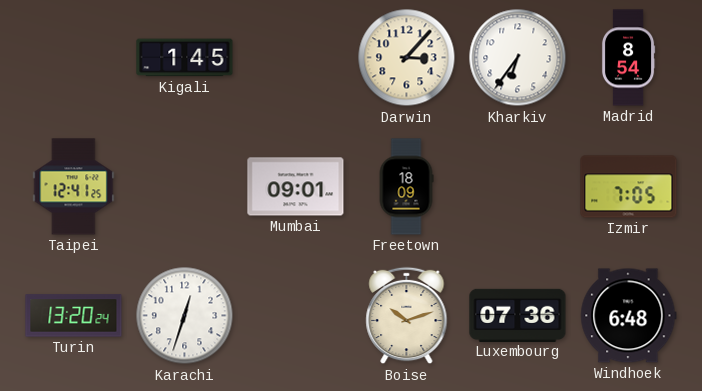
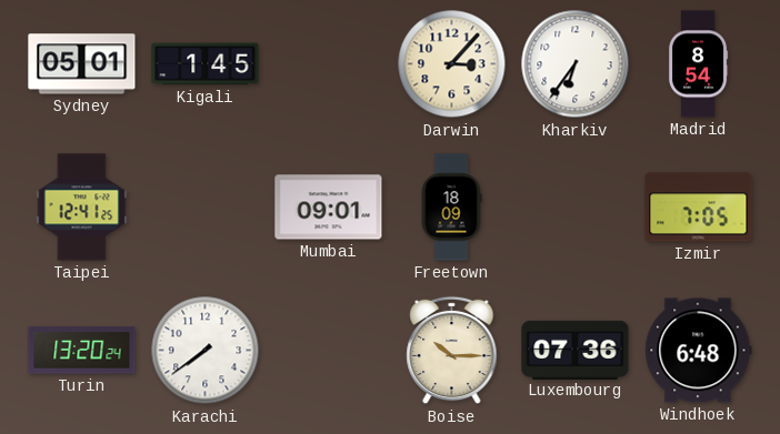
Sydney: none -> 05:01 (82, 64)
Karachi: 12:33 -> 7:39 (206, 351)
Boise: 10:12 -> 10:15 (452, 351)
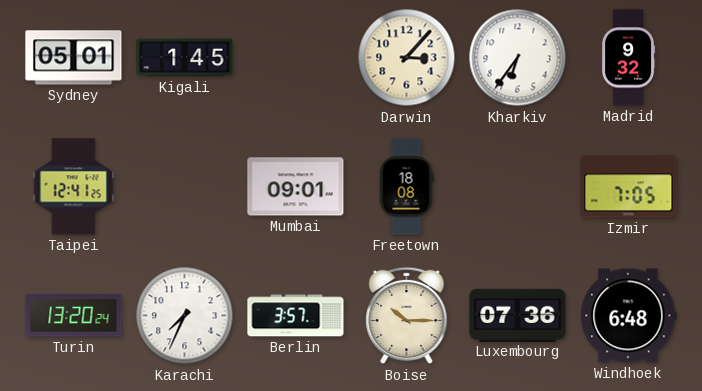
Madrid: 8:54 -> 9:32 (628, 58)
Freetown: 18:09 -> 18:08 (406, 187)
Karachi: 7:39 -> 7:34 (185, 316)
Berlin: none -> 3:57 (296, 316)
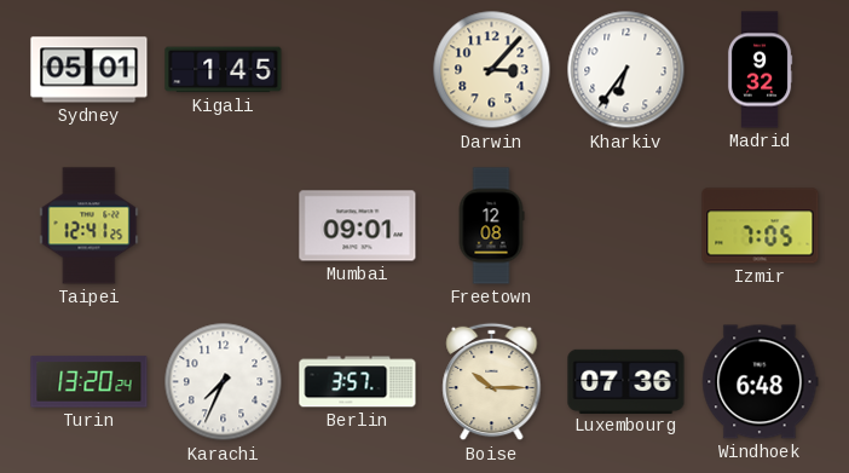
Freetown: 18:08 -> 12:08 (491, 226)
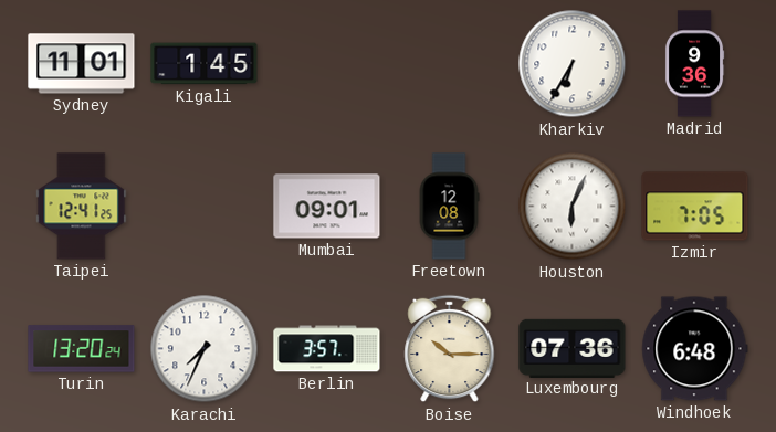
Sydney: 05:01 -> 11:01 (82, 64)
Darwin: 3:07 -> none (492, 70)
Kharkiv: 6:36 -> 6:35 (573, 64)
Madrid: 9:32 -> 9:36 (694, 64)
Houston: none -> 6:04 (573, 207)
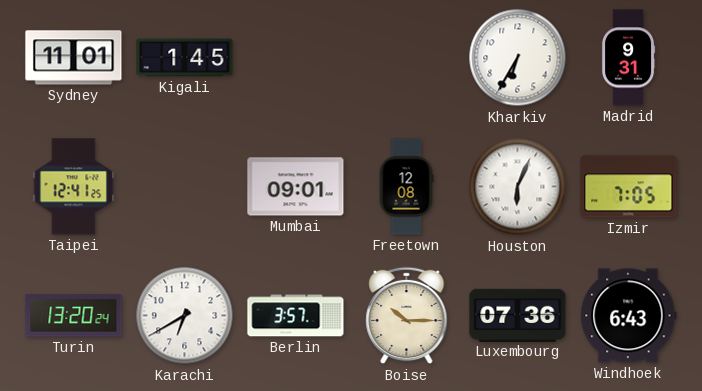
Madrid: 9:36 -> 9:31 (628, 58)
Karachi: 7:34 -> 6:40 (185, 316)
Windhoek: 6:48 -> 6:43 (629, 316)
